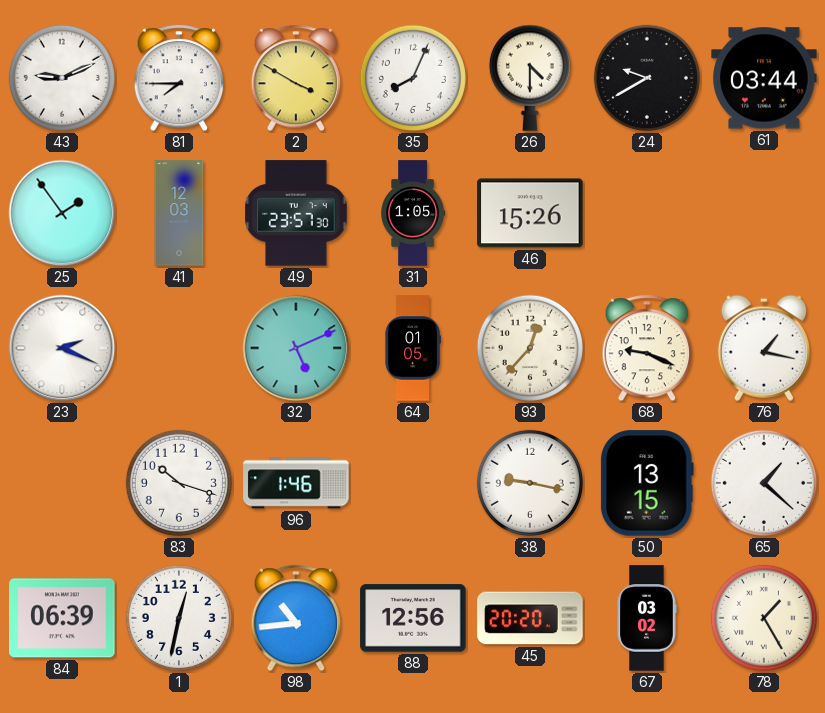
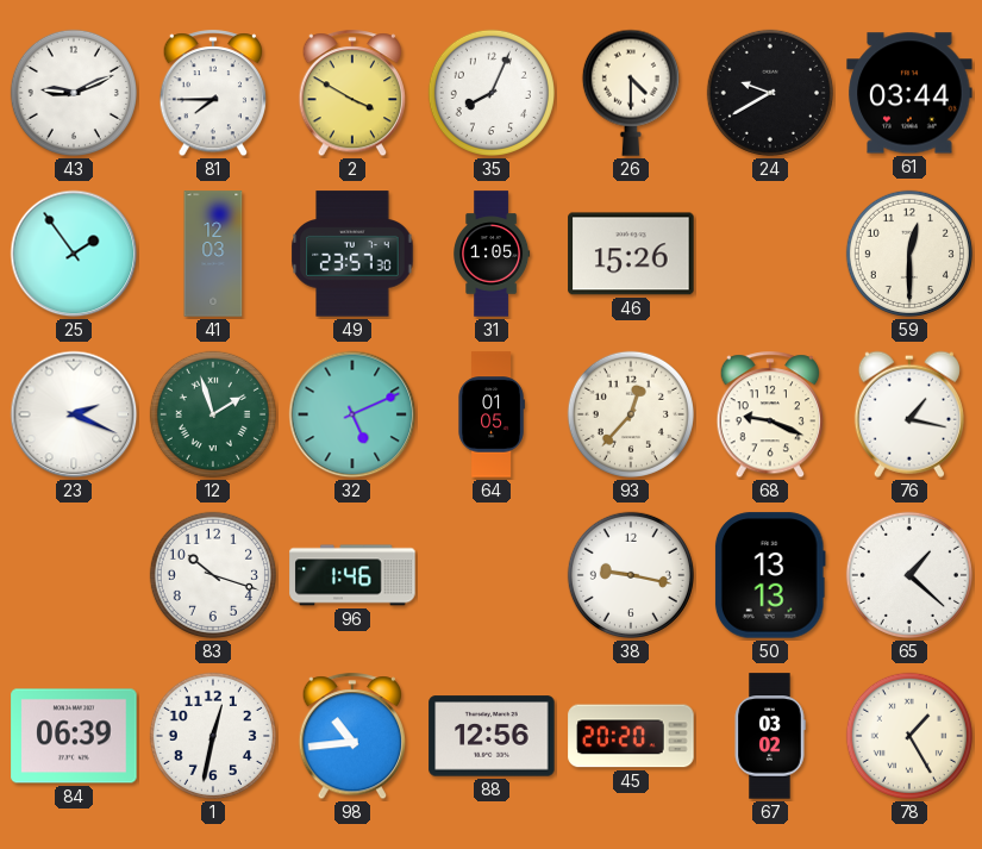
59: none -> 12:30 (909, 254)
12: none -> 1:57 (213, 414)
50: 13:15 -> 13:13 (770, 575)
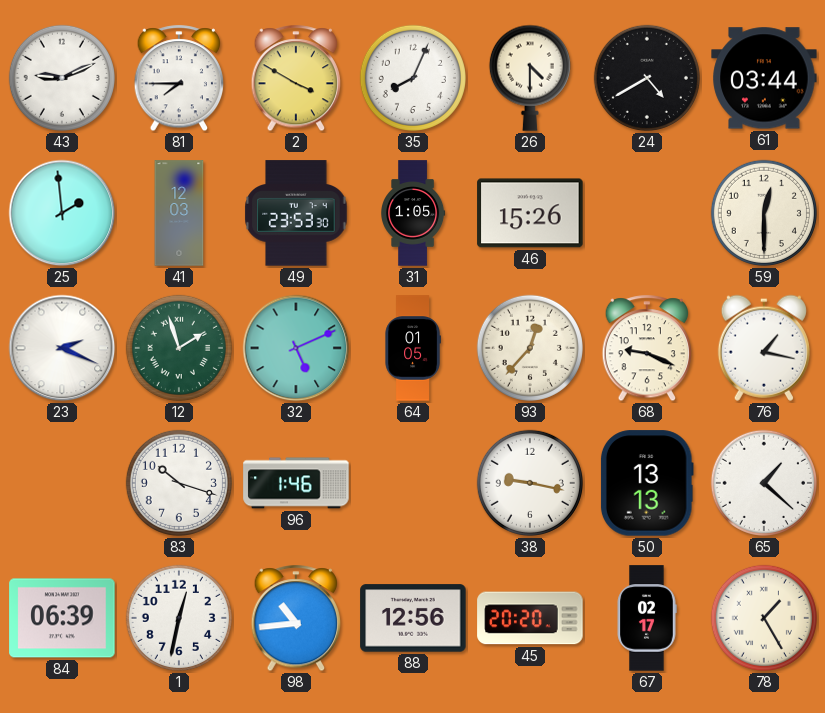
24: 9:40 -> 4:40 (647, 78)
25: 1:54 -> 1:59 (62, 213)
49: 23:57 -> 23:53 (296, 213)
67: 03:02 -> 02:17 (647, 618)
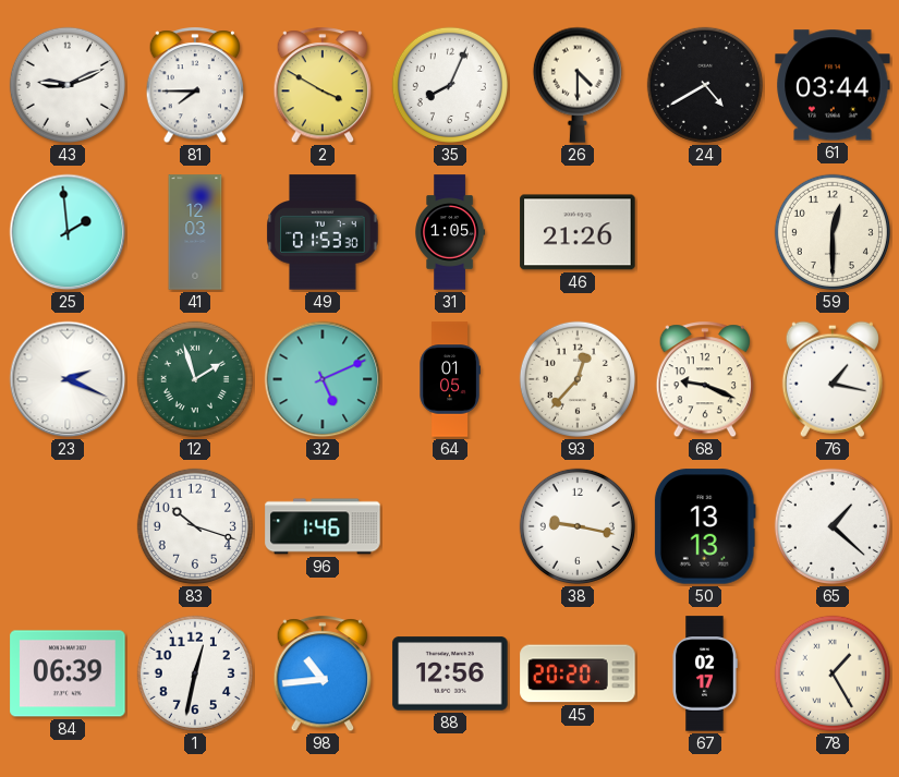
49: 23:53 -> 01:53 (323, 232)
46: 15:26 -> 21:26 (578, 232)
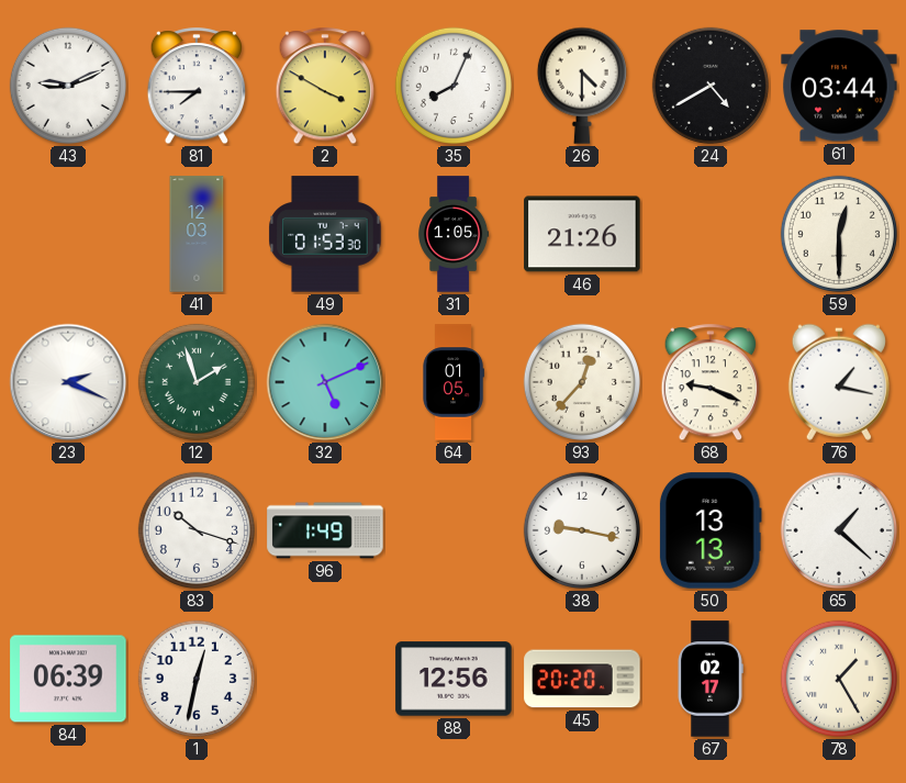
25: 1:59 -> none (68, 232)
96: 1:46 -> 1:49 (325, 530)
98: 10:44 -> none (323, 675)
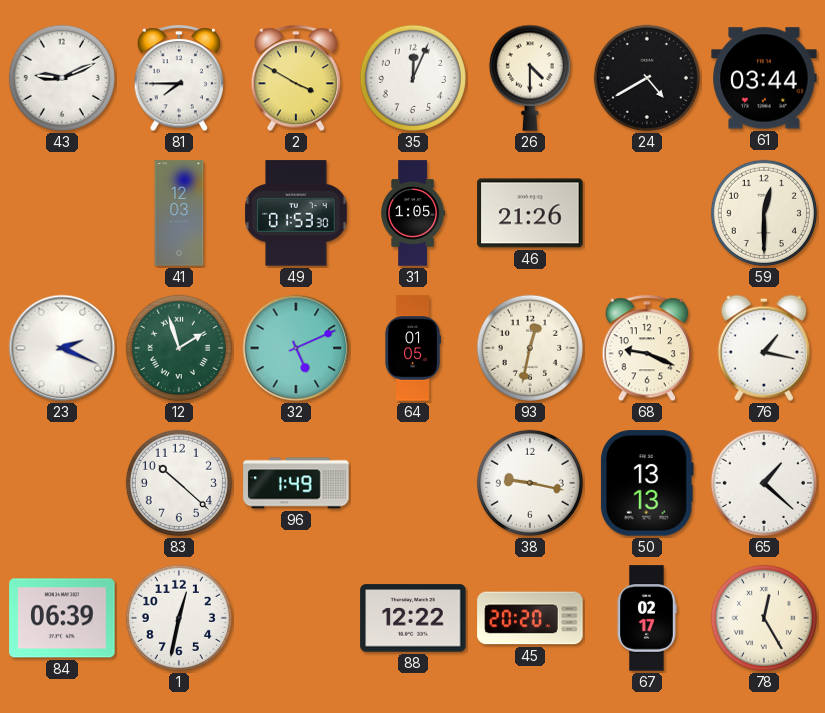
35: 8:04 -> 12:04 (413, 78)
93: 12:37 -> 12:32 (530, 348)
83: 10:18 -> 10:22 (179, 483)
88: 12:56 -> 12:22 (413, 618)
78: 1:25 -> 12:25 (764, 618)
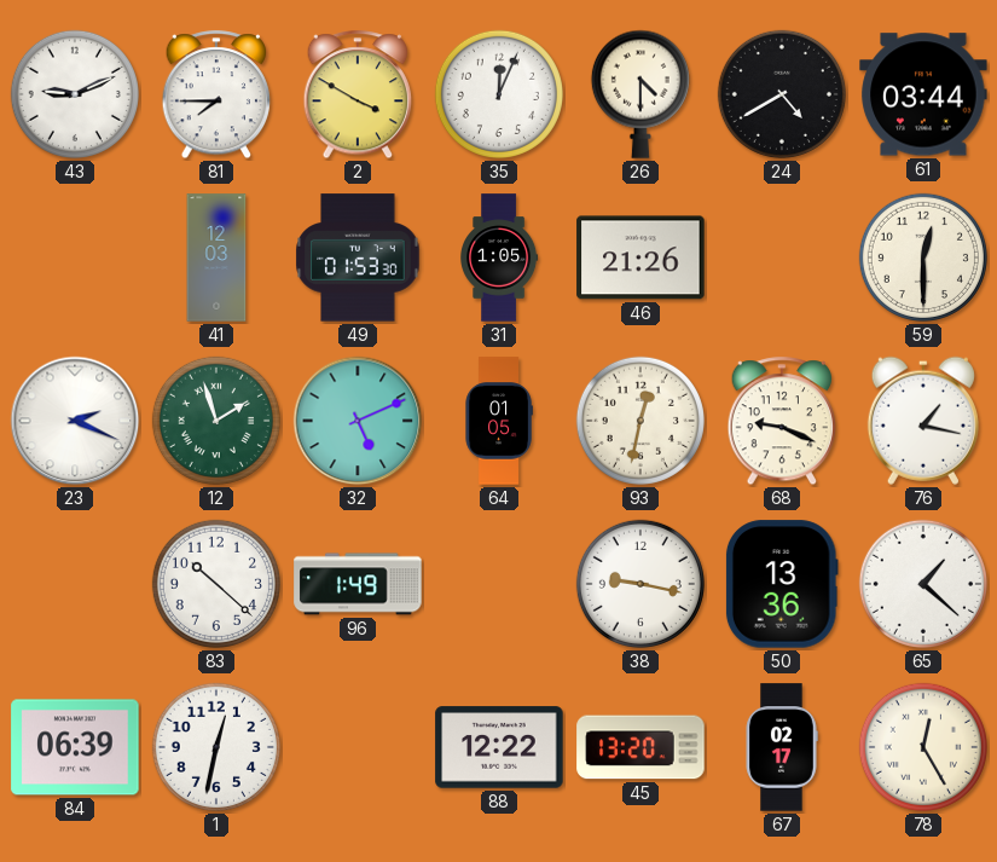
50: 13:13 -> 13:36 (782, 584)
45: 20:20 -> 13:20 (640, 747)
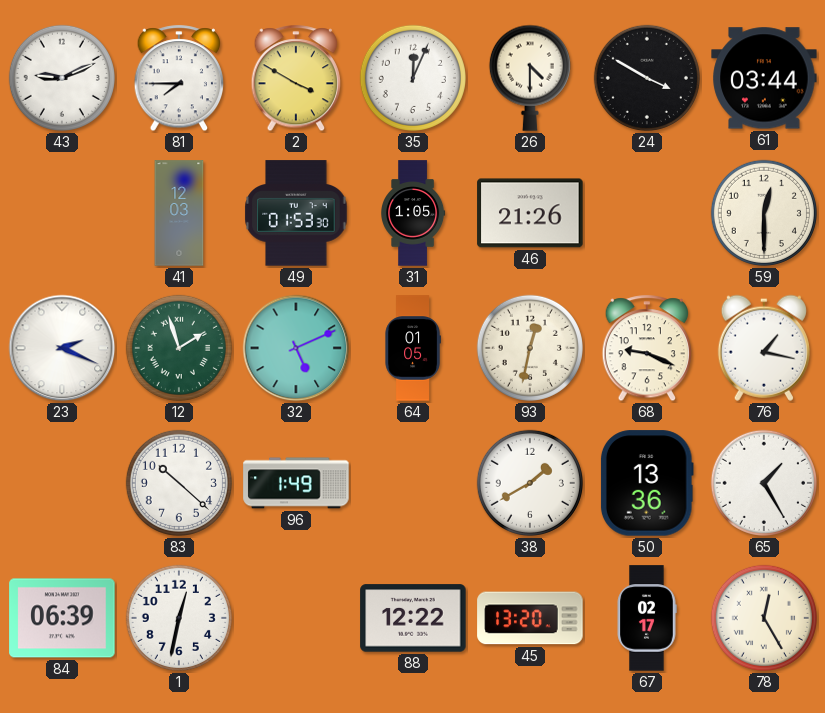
24: 4:40 -> 3:50 (647, 78)
38: 9:17 -> 1:40 (530, 483)
65: 1:22 -> 1:25 (764, 483)
